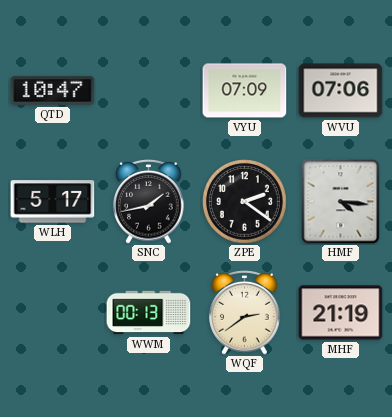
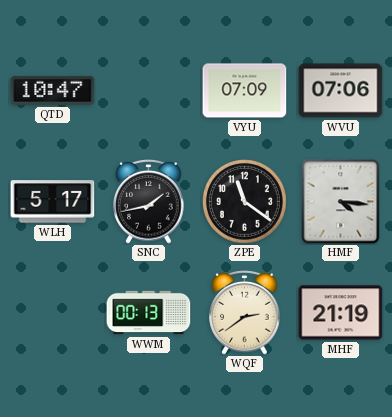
ZPE: 2:21 -> 11:21 (245, 202)
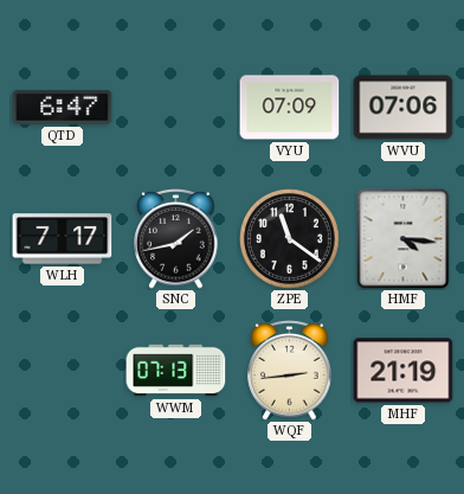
QTD: 10:47 -> 6:47 (63, 107)
WLH: 5:17 -> 7:17 (63, 239)
WWM: 00:13 -> 07:13 (176, 371)
WQF: 2:39 -> 2:44 (290, 371)
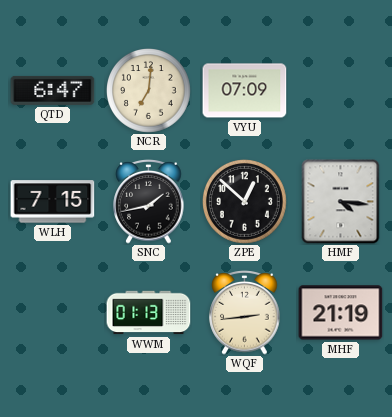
NCR: none -> 7:01 (149, 91)
WVU: 07:06 -> none (404, 108)
WLH: 7:17 -> 7:15 (53, 202)
ZPE: 11:21 -> 12:52 (245, 202)
WWM: 07:13 -> 01:13 (149, 313)
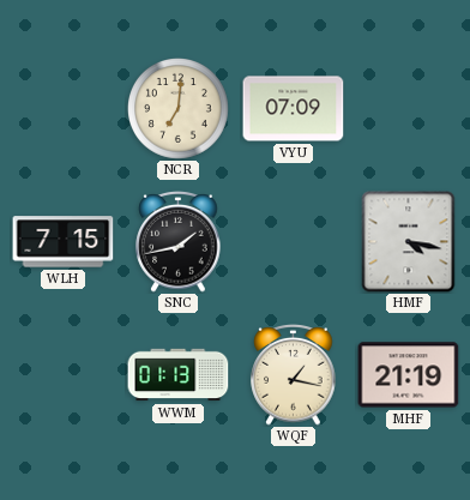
QTD: 6:47 -> none (53, 90)
ZPE: 12:52 -> none (245, 202)
HMF: 4:16 -> 4:17 (409, 242)
WQF: 2:44 -> 1:17 (294, 375)
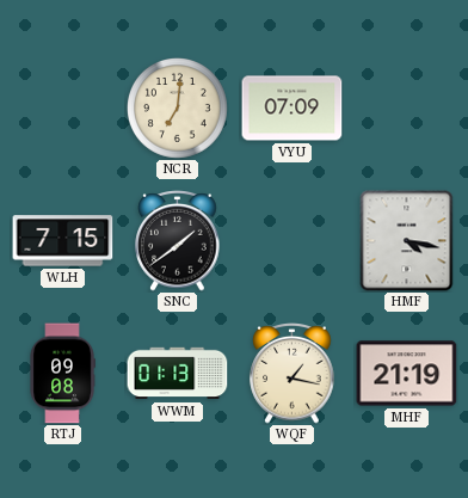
SNC: 1:43 -> 1:39 (178, 241)
RTJ: none -> 09:08 (62, 374)
